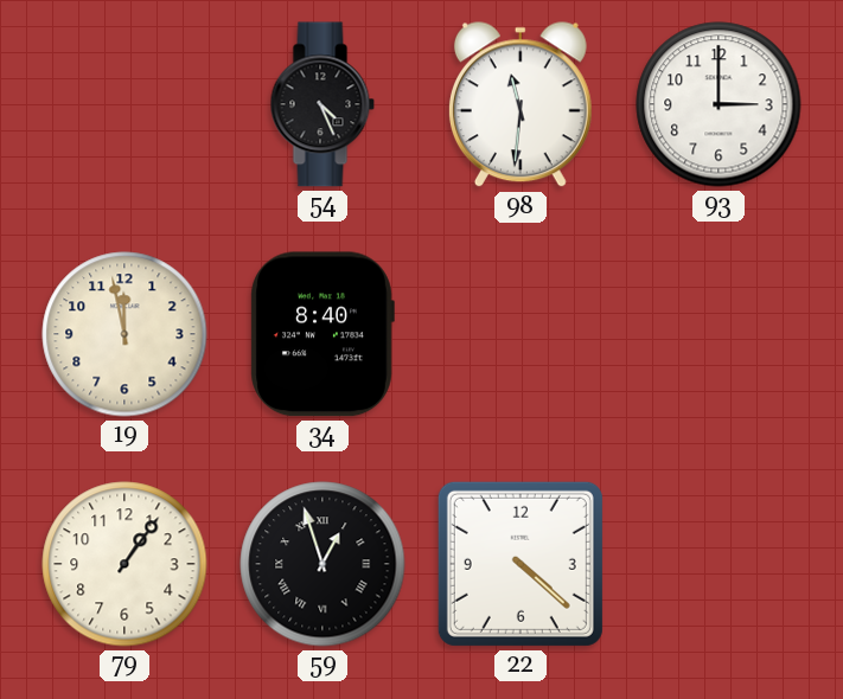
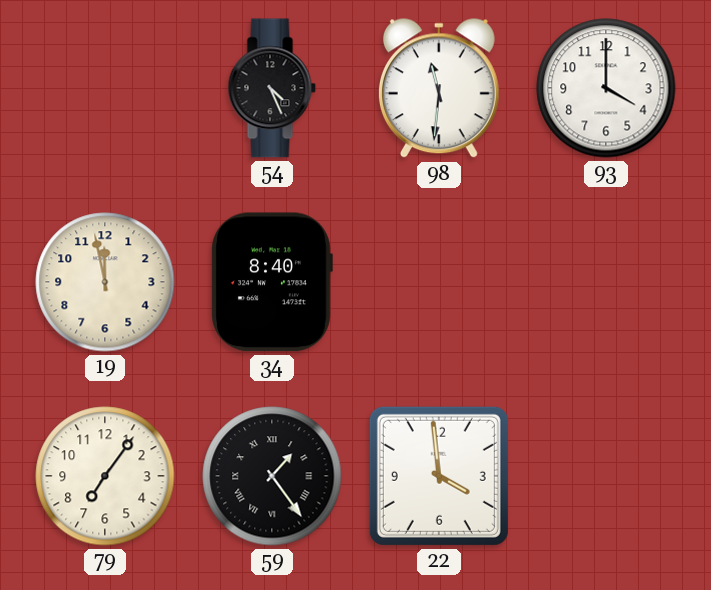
93: 3:00 -> 4:00 (606, 88)
79: 1:06 -> 7:06 (105, 476)
59: 12:57 -> 1:24 (272, 476)
22: 4:22 -> 3:59 (439, 476)
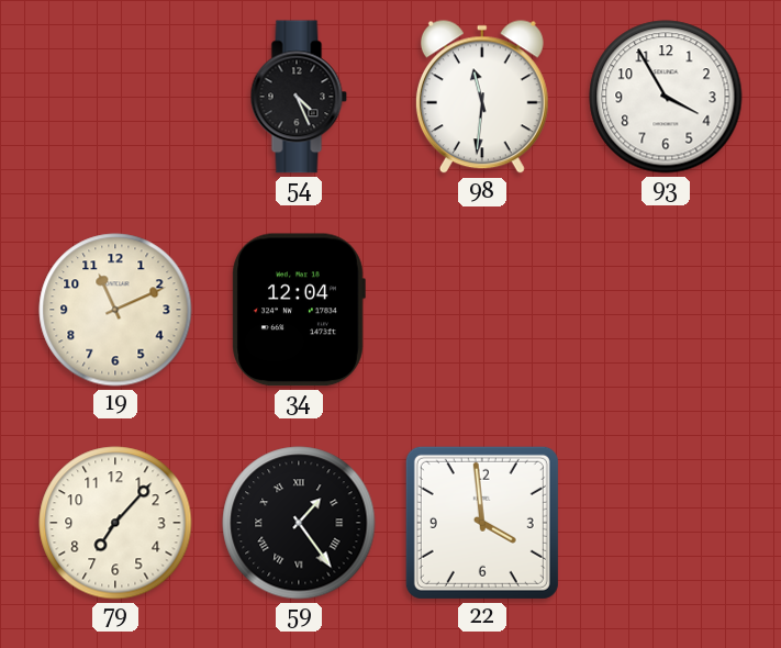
93: 4:00 -> 3:55 (666, 97)
19: 11:58 -> 11:11 (115, 310)
34: 8:40 -> 12:04 (299, 310)
79: 7:06 -> 7:07 (115, 523)
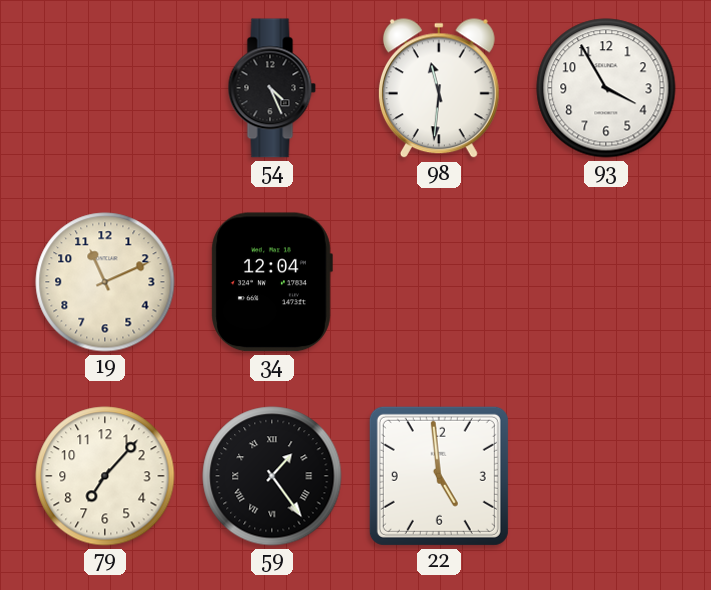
22: 3:59 -> 4:59 (439, 476)
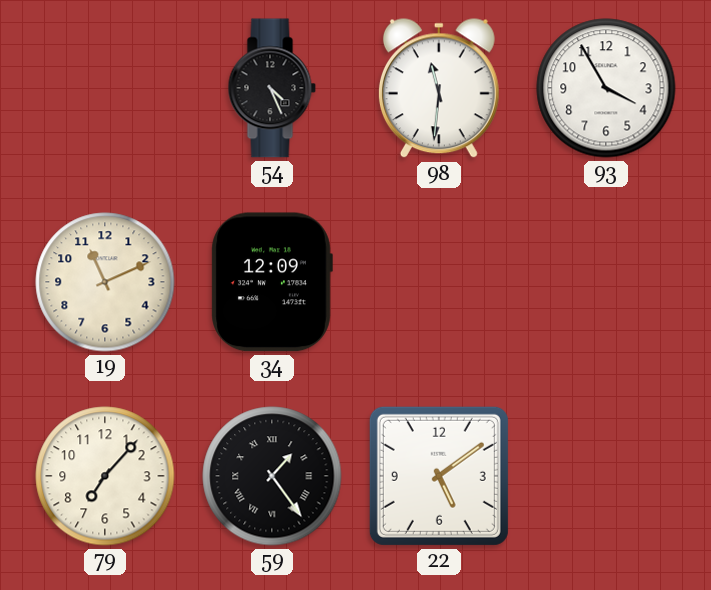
34: 12:04 -> 12:09 (272, 282)
22: 4:59 -> 5:09 (439, 476)
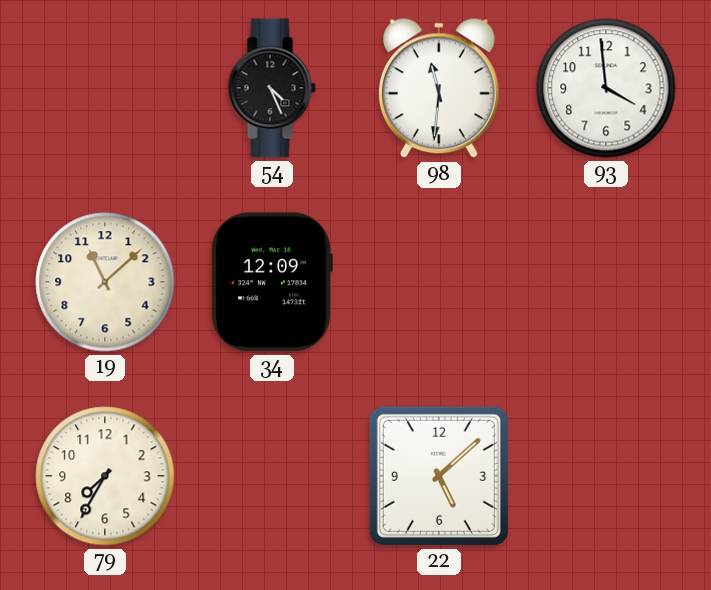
93: 3:55 -> 3:59 (606, 88)
19: 11:11 -> 11:08 (105, 282)
79: 7:07 -> 7:35 (105, 476)
59: 1:24 -> none (272, 476)
22: 5:09 -> 5:08 (439, 476)
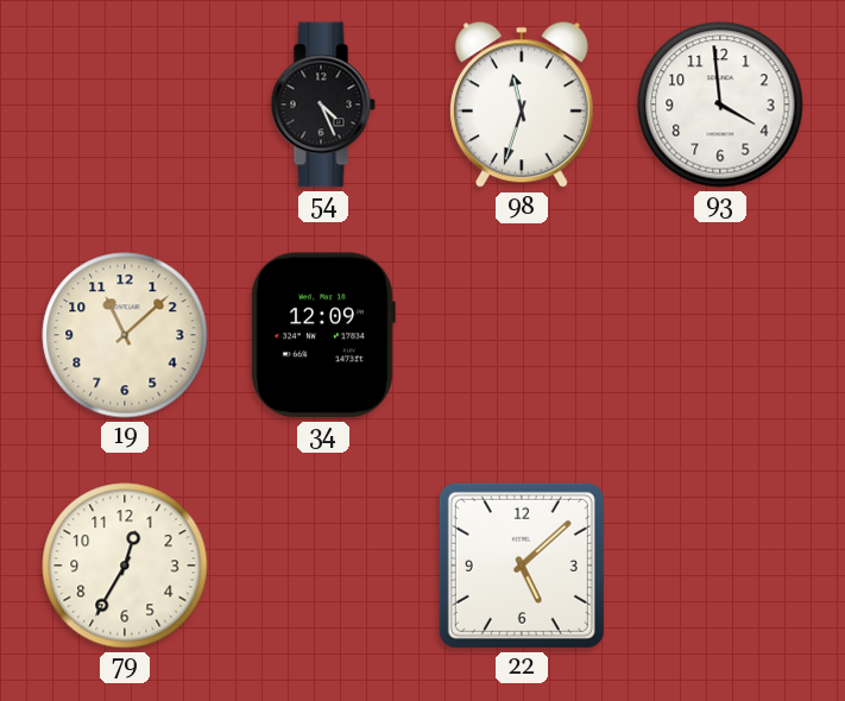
98: 11:31 -> 11:33 (522, 106)
79: 7:35 -> 12:35 (125, 566)
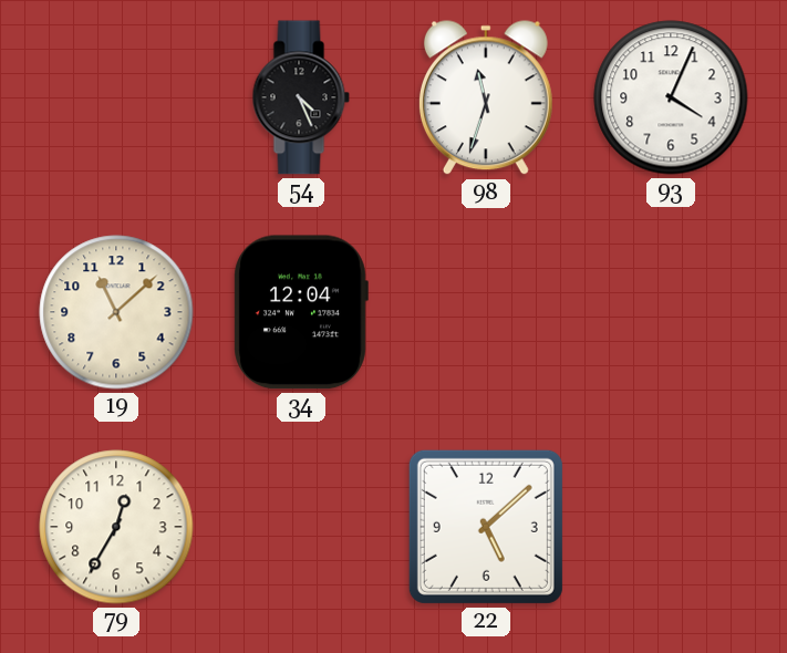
93: 3:59 -> 4:04 (671, 97)
34: 12:09 -> 12:04 (301, 312)
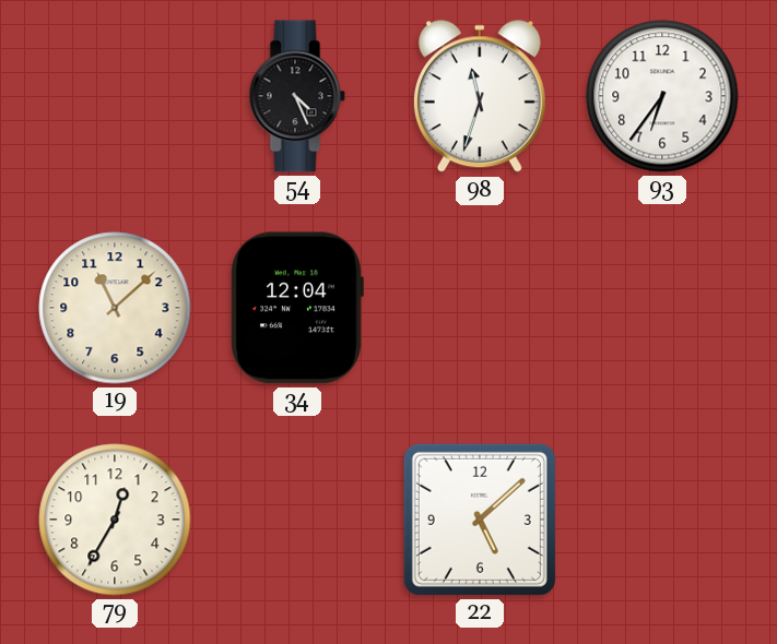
93: 4:04 -> 6:36 (662, 96)
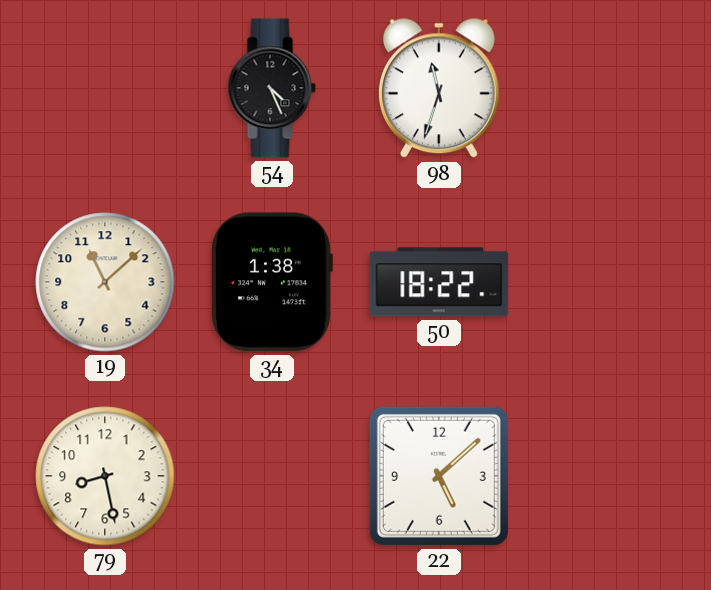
93: 6:36 -> none (662, 96)
34: 12:04 -> 1:38 (272, 282)
50: none -> 18:22 (439, 282)
79: 12:35 -> 8:28 (105, 476)
